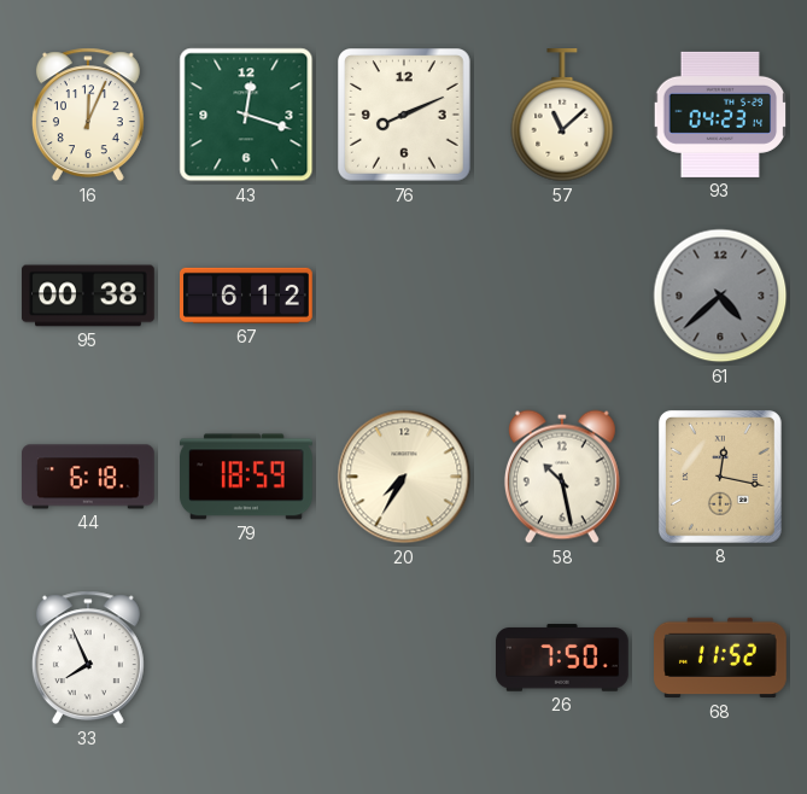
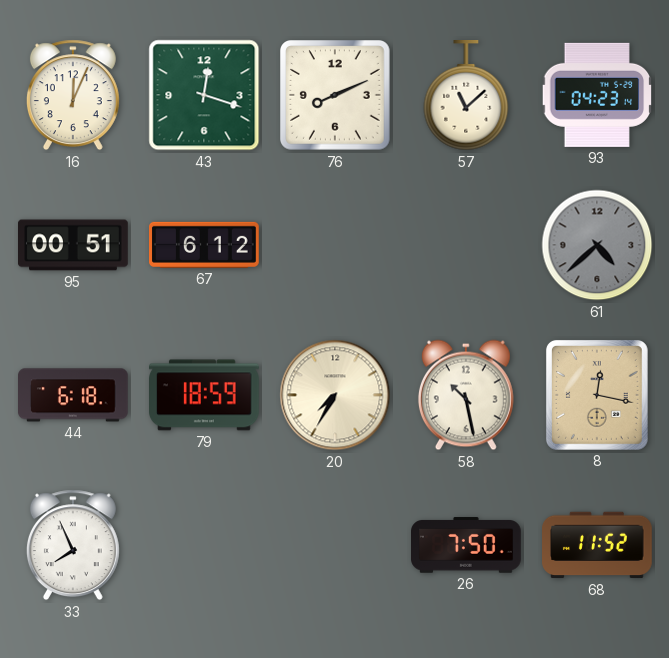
95: 00:38 -> 00:51 (74, 245)
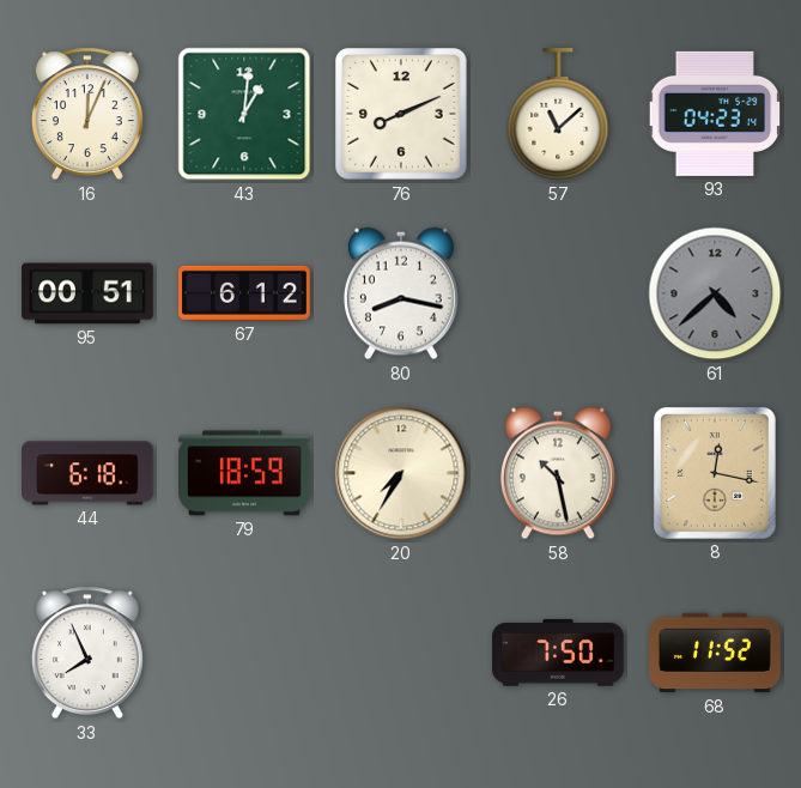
43: 12:18 -> 1:01 (244, 114)
80: none -> 8:17 (401, 293)
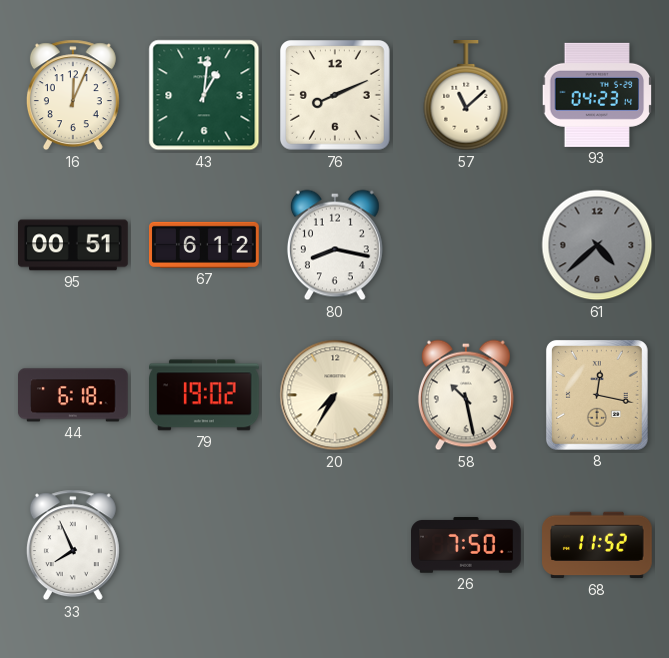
79: 18:59 -> 19:02 (205, 395)
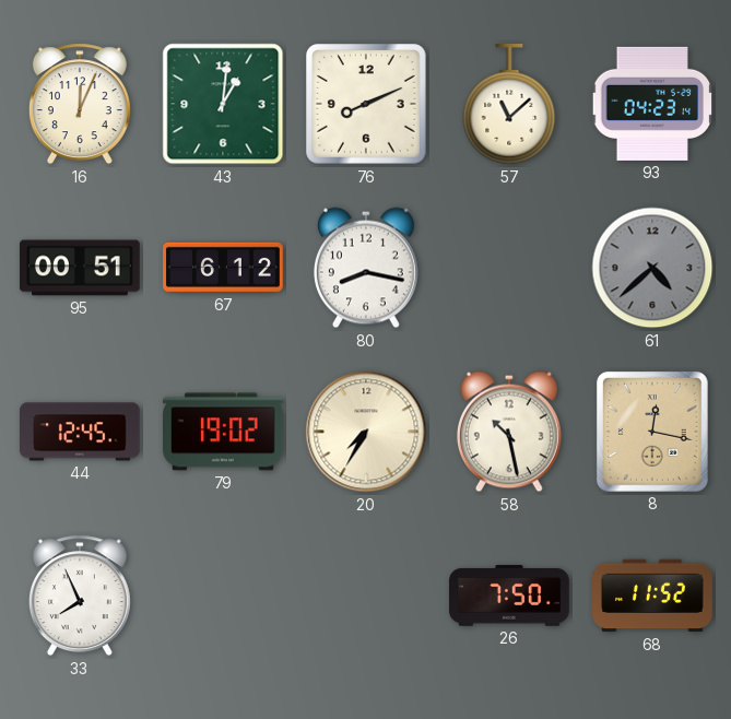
44: 6:18 -> 12:45 (81, 432)
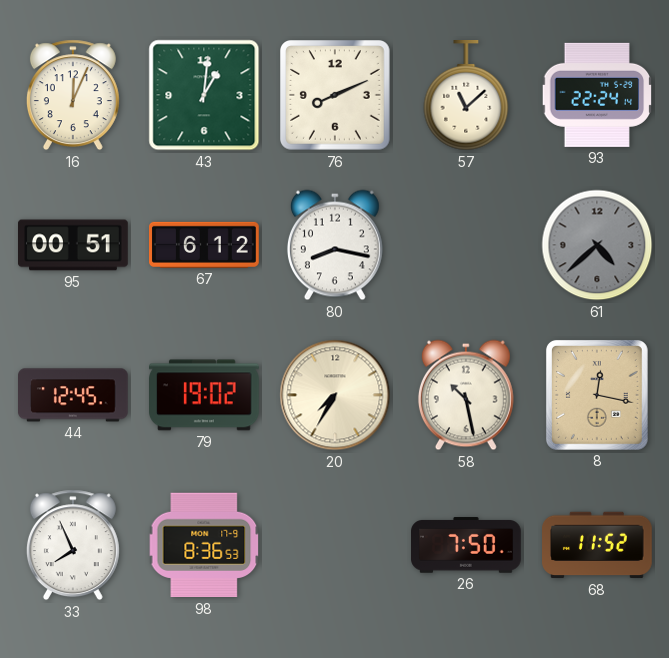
93: 04:23 -> 22:24 (597, 95)
98: none -> 8:36 (204, 545)
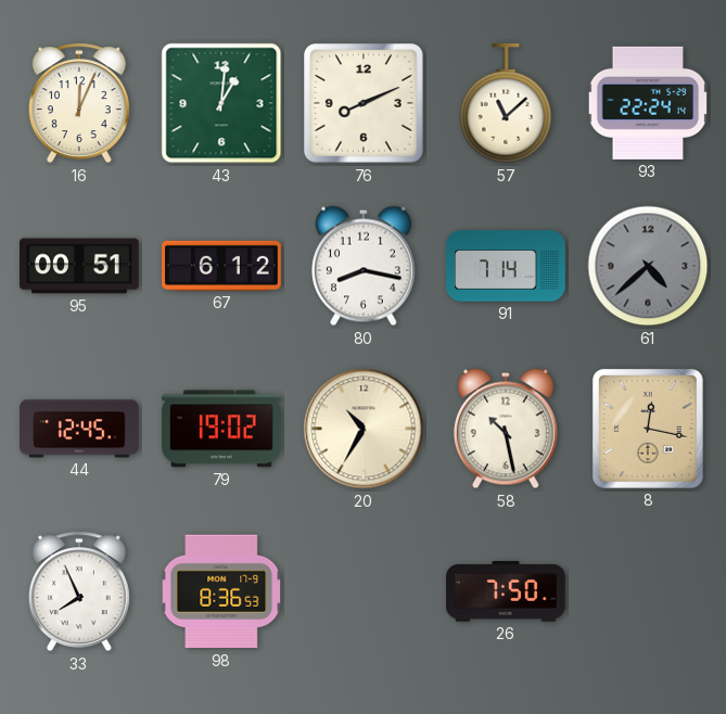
91: none -> 7:14 (506, 266)
20: 7:35 -> 10:35 (364, 429)
68: 11:52 -> none (598, 545)
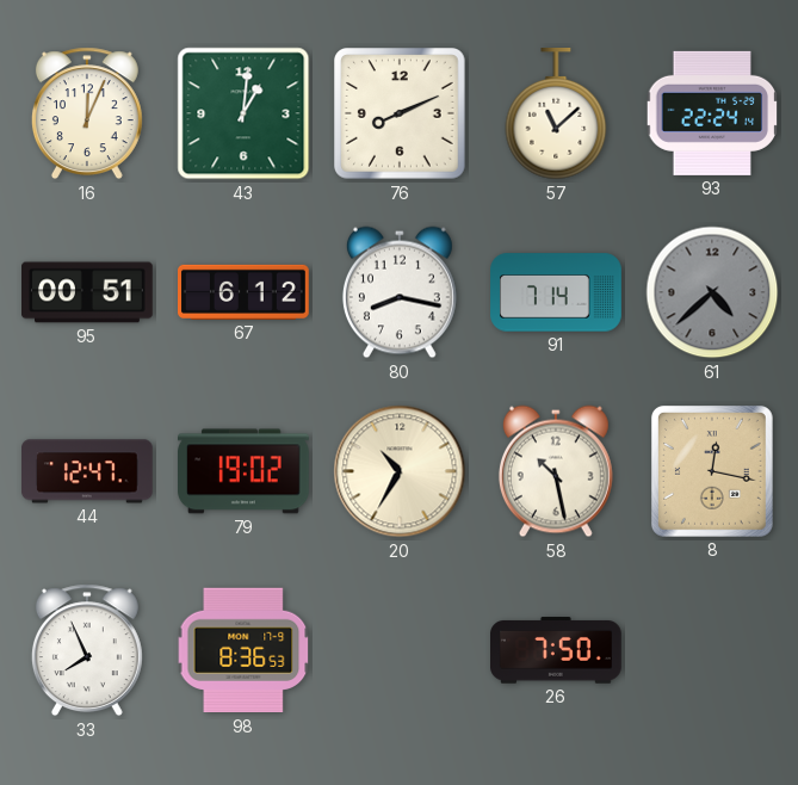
44: 12:45 -> 12:47 (88, 471)
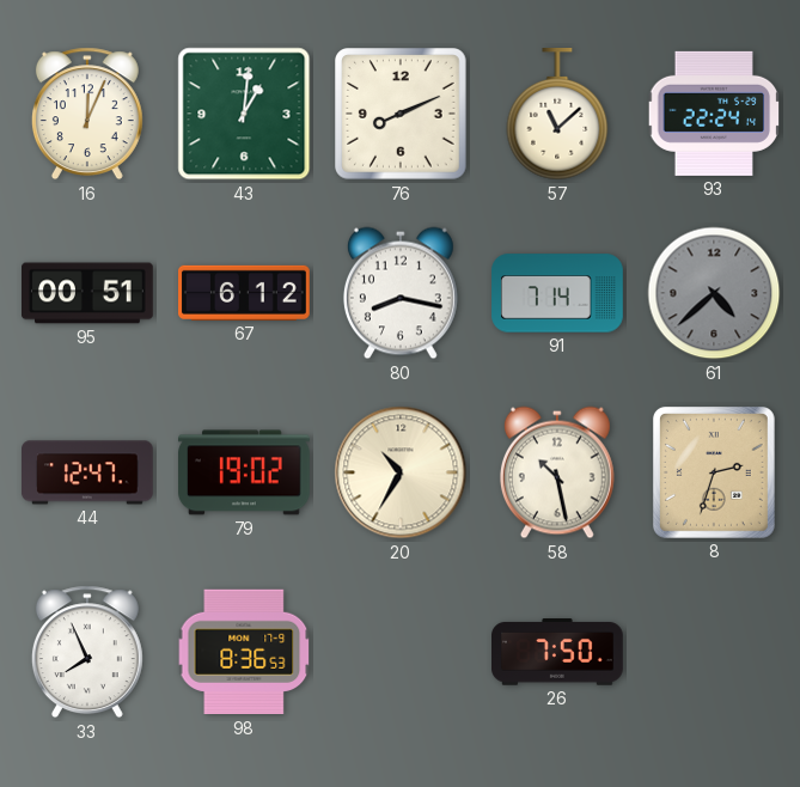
8: 12:17 -> 2:33 (714, 472)
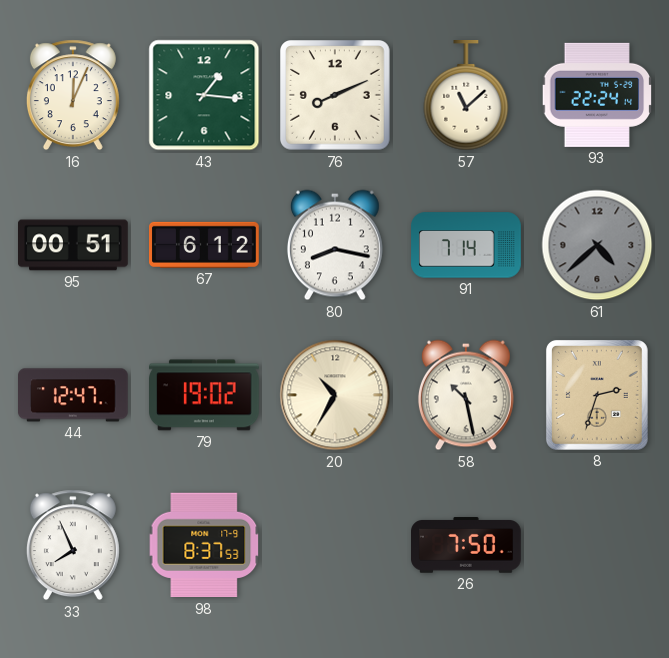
43: 1:01 -> 1:16 (204, 95)
98: 8:36 -> 8:37 (204, 545)
